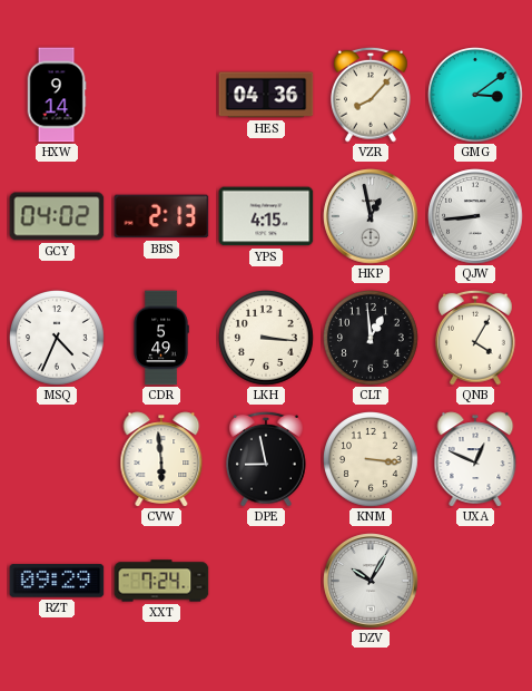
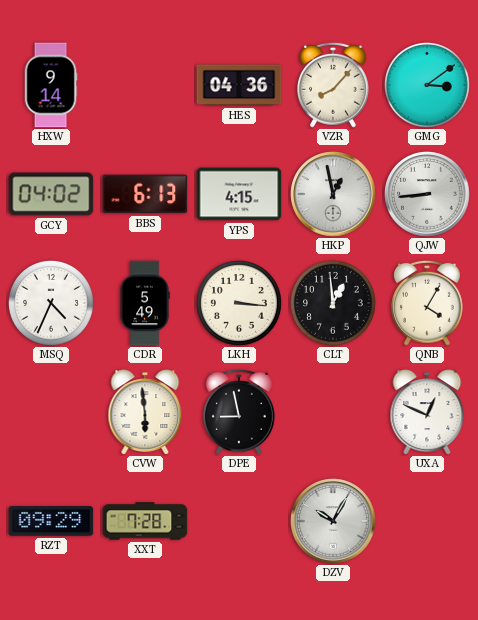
BBS: 2:13 -> 6:13 (145, 194)
KNM: 3:16 -> none (372, 460)
XXT: 7:24 -> 7:28 (145, 521)
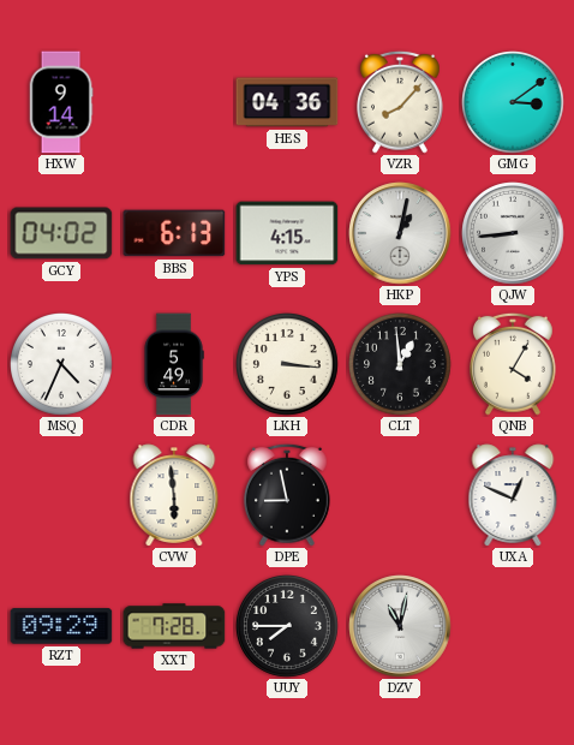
HKP: 12:58 -> 1:02 (400, 233)
UUY: none -> 7:45 (288, 627)
DZV: 10:05 -> 11:02 (400, 626)
